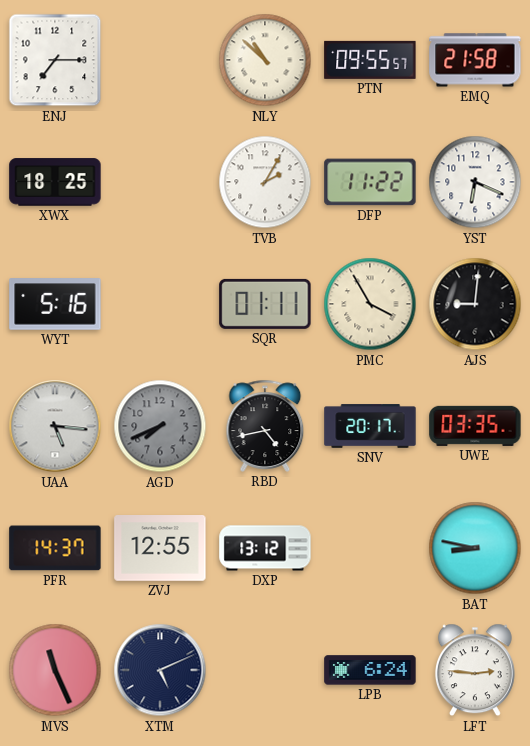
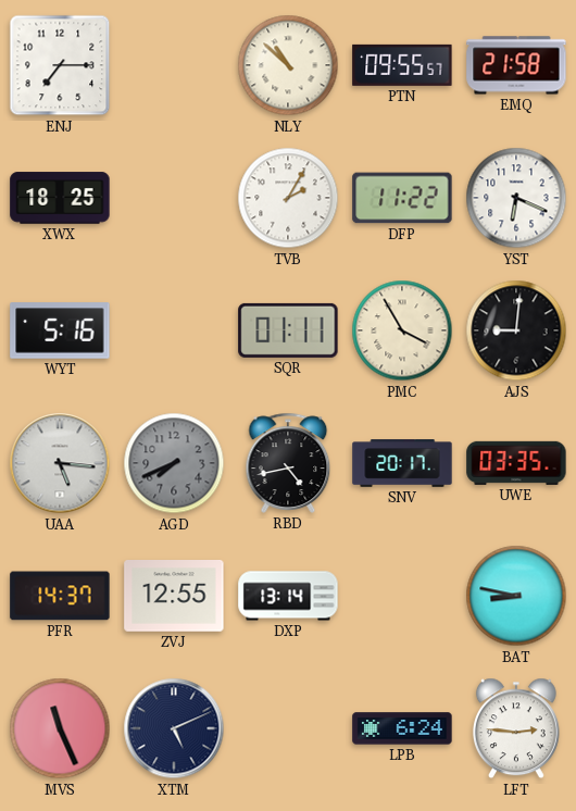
DXP: 13:12 -> 13:14 (288, 596)
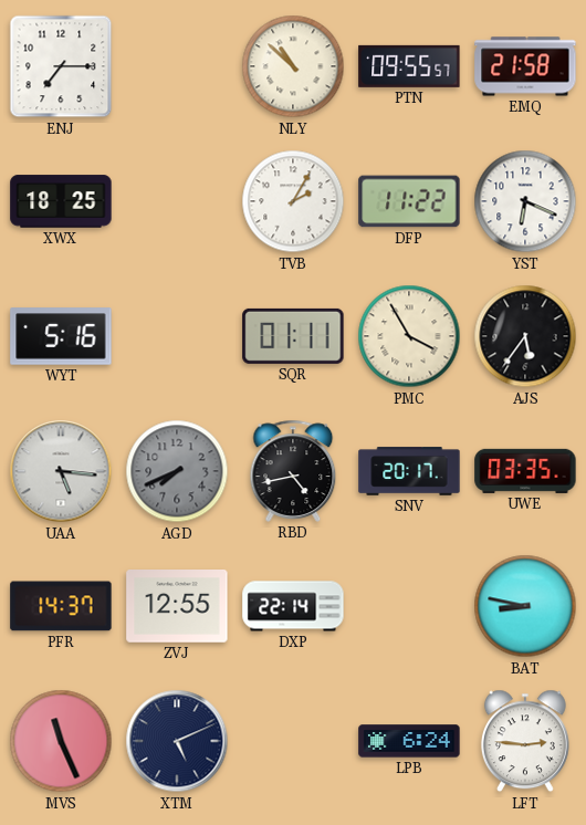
AJS: 9:01 -> 5:36 (525, 336)
DXP: 13:14 -> 22:14 (293, 606)
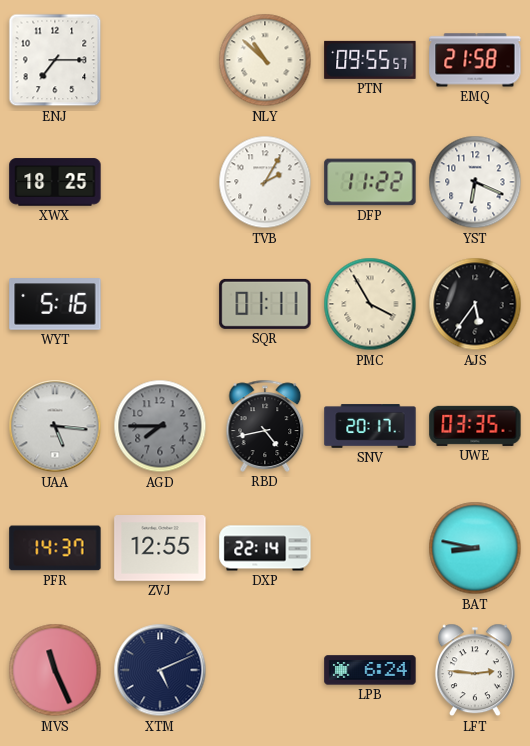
AGD: 7:41 -> 7:45 (160, 426)
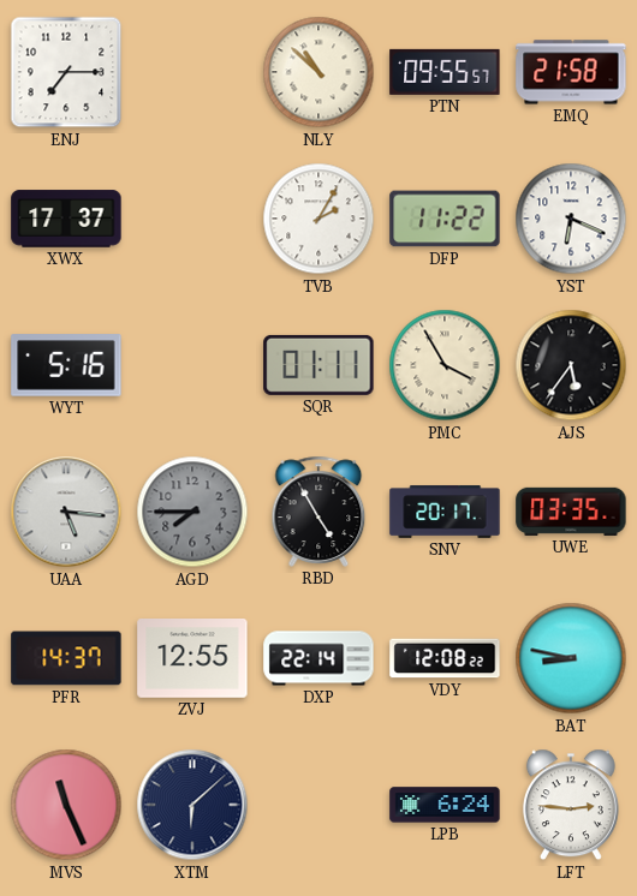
XWX: 18:25 -> 17:37 (66, 219)
RBD: 4:43 -> 4:55 (318, 512)
VDY: none -> 12:08 (445, 658)
XTM: 5:11 -> 6:08 (192, 805)
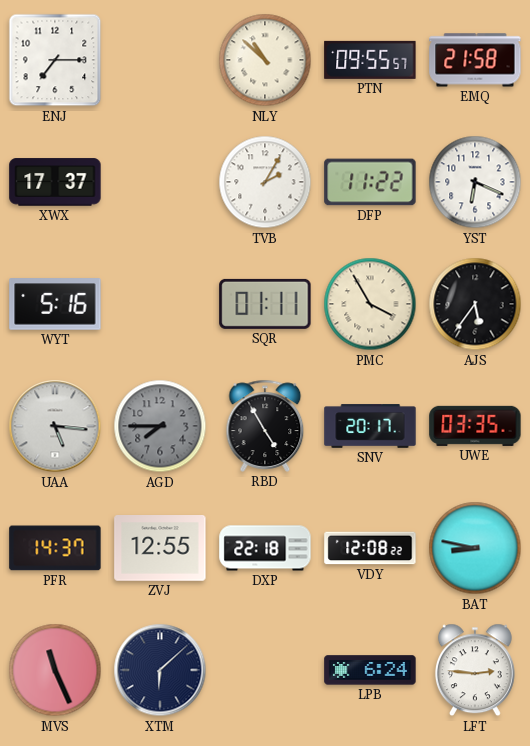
DXP: 22:14 -> 22:18 (265, 548)
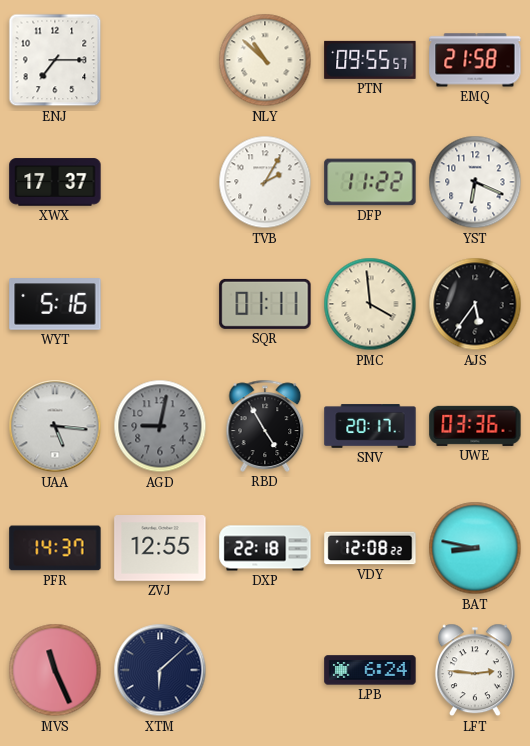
PMC: 3:55 -> 3:59 (370, 304)
AGD: 7:45 -> 9:02 (160, 426)
UWE: 03:35 -> 03:36 (475, 426)
